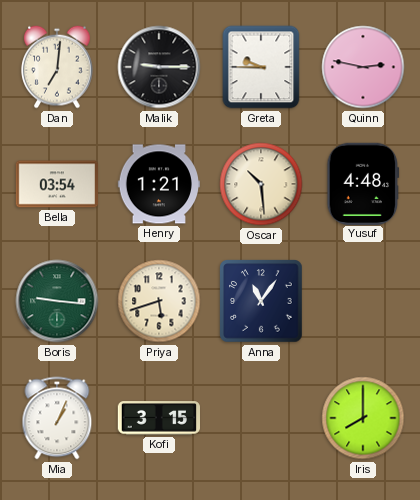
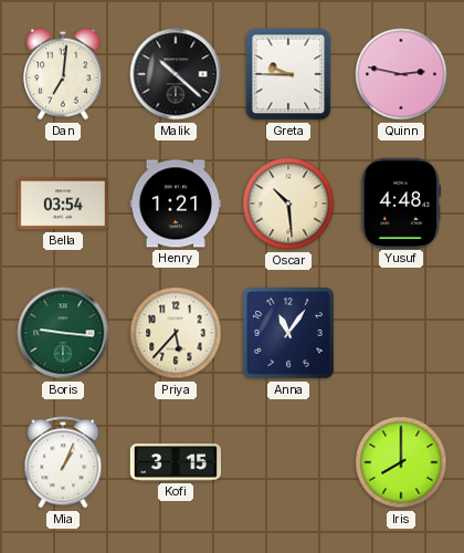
Malik: 9:15 -> 10:22 (176, 74)
Priya: 5:42 -> 5:37 (176, 333)
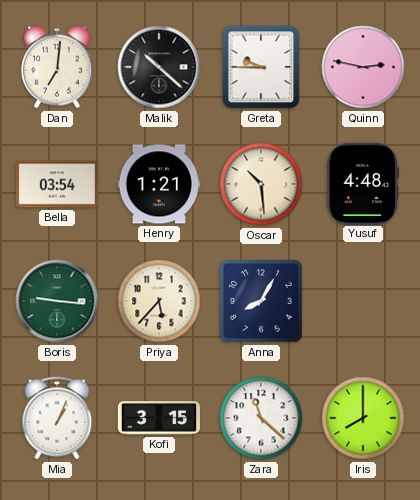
Anna: 11:06 -> 8:05 (261, 301)
Zara: none -> 11:22 (261, 418)
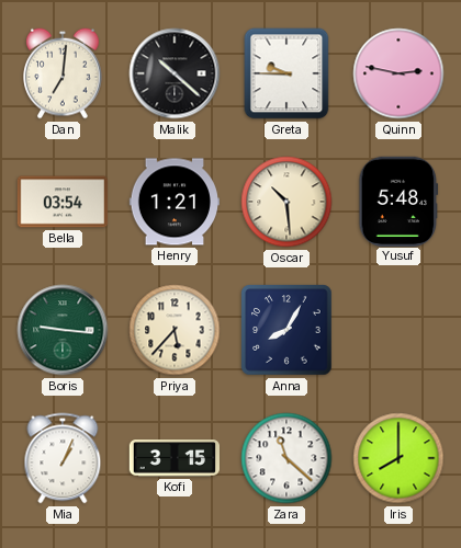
Yusuf: 4:48 -> 5:48 (398, 201)
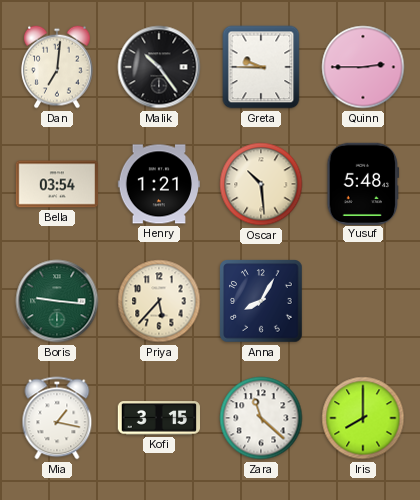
Malik: 10:22 -> 10:24 (159, 67)
Quinn: 2:47 -> 2:45 (363, 67)
Mia: 1:04 -> 1:17 (57, 418)
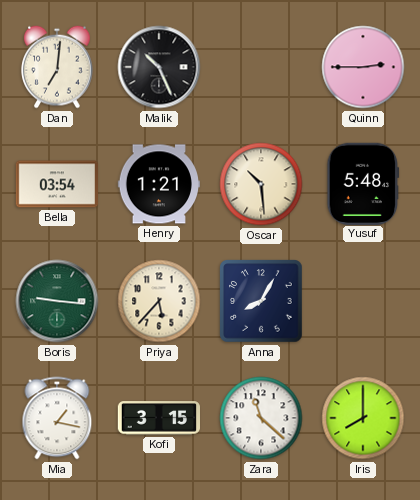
Malik: 10:24 -> 10:26 (159, 67)
Greta: 9:45 -> none (261, 67)
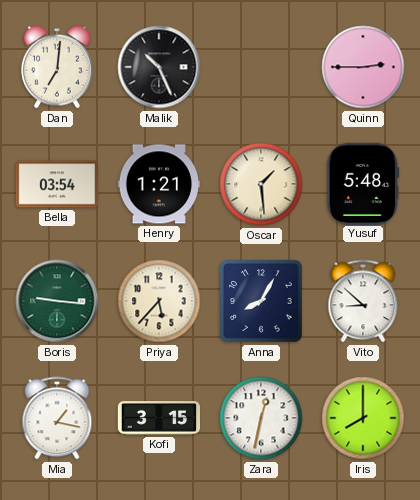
Oscar: 10:29 -> 1:29 (261, 184)
Vito: none -> 8:52 (363, 301)
Zara: 11:22 -> 12:32 (261, 418)
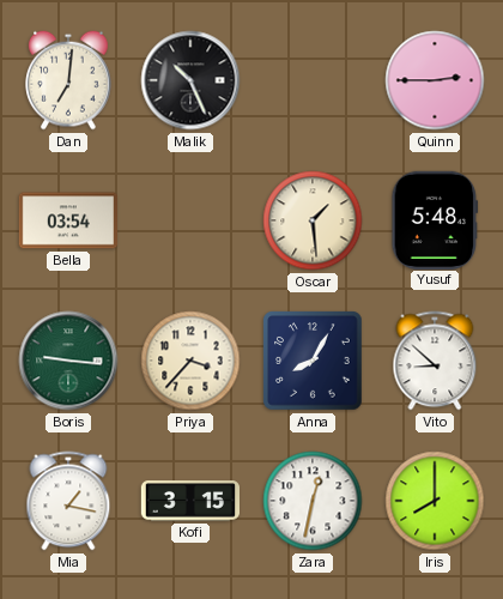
Henry: 1:21 -> none (158, 184)
Priya: 5:37 -> 3:37 (190, 361)
